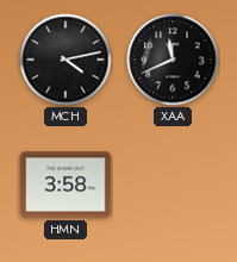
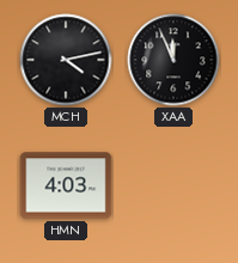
XAA: 11:41 -> 11:56 (173, 60)
HMN: 3:58 -> 4:03 (66, 185)
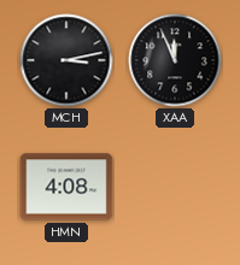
MCH: 4:13 -> 3:13 (66, 60)
HMN: 4:03 -> 4:08 (66, 187)
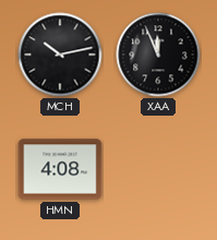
MCH: 3:13 -> 10:13 (60, 55)
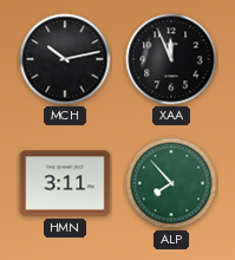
HMN: 4:08 -> 3:11 (65, 183)
ALP: none -> 7:53 (171, 183)
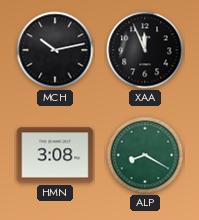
HMN: 3:11 -> 3:08 (55, 155)
ALP: 7:53 -> 8:20 (145, 155)
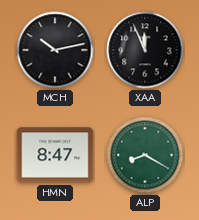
HMN: 3:08 -> 8:47 (55, 155)
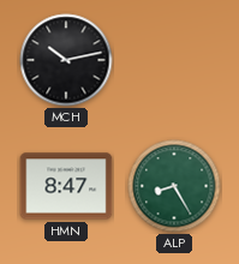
XAA: 11:56 -> none (145, 50)
ALP: 8:20 -> 8:25 (174, 186)
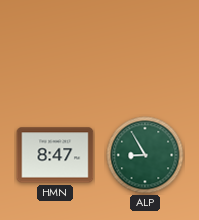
MCH: 10:13 -> none (66, 60)
ALP: 8:25 -> 8:55 (145, 155)
